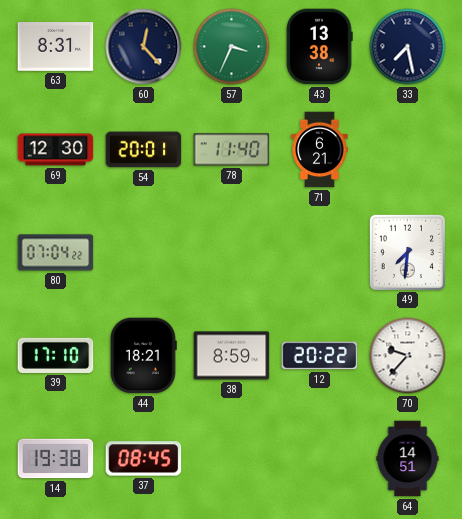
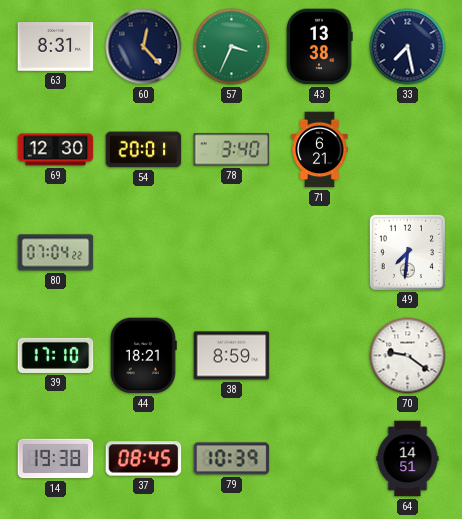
78: 11:40 -> 3:40 (232, 150)
12: 20:22 -> none (320, 356)
70: 9:37 -> 9:21 (408, 356)
79: none -> 10:39 (232, 459)
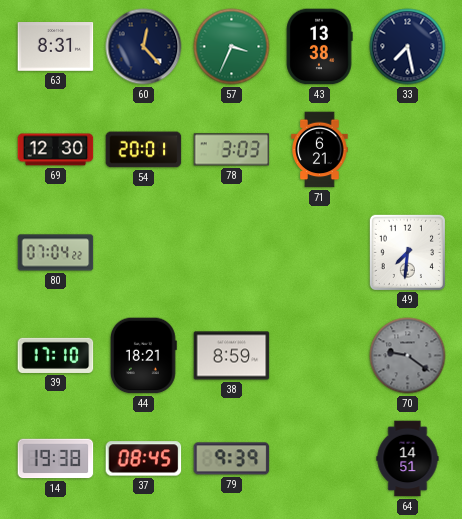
78: 3:40 -> 3:03 (232, 150)
70 dial: white -> grey (408, 356)
79: 10:39 -> 9:39 (232, 459)
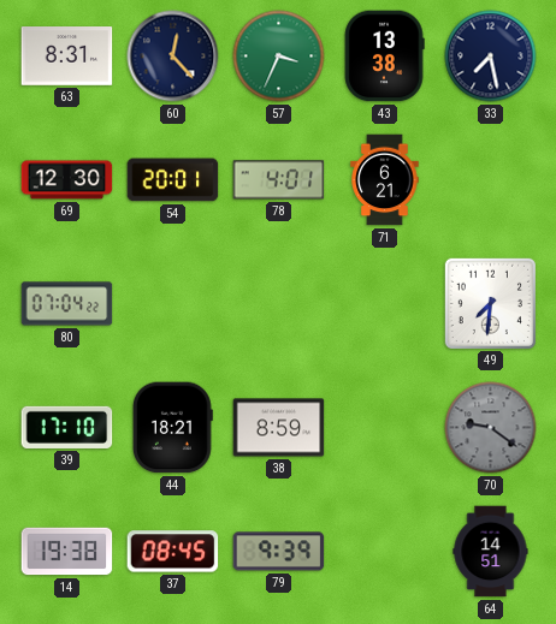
78: 3:03 -> 4:01 (279, 180)
